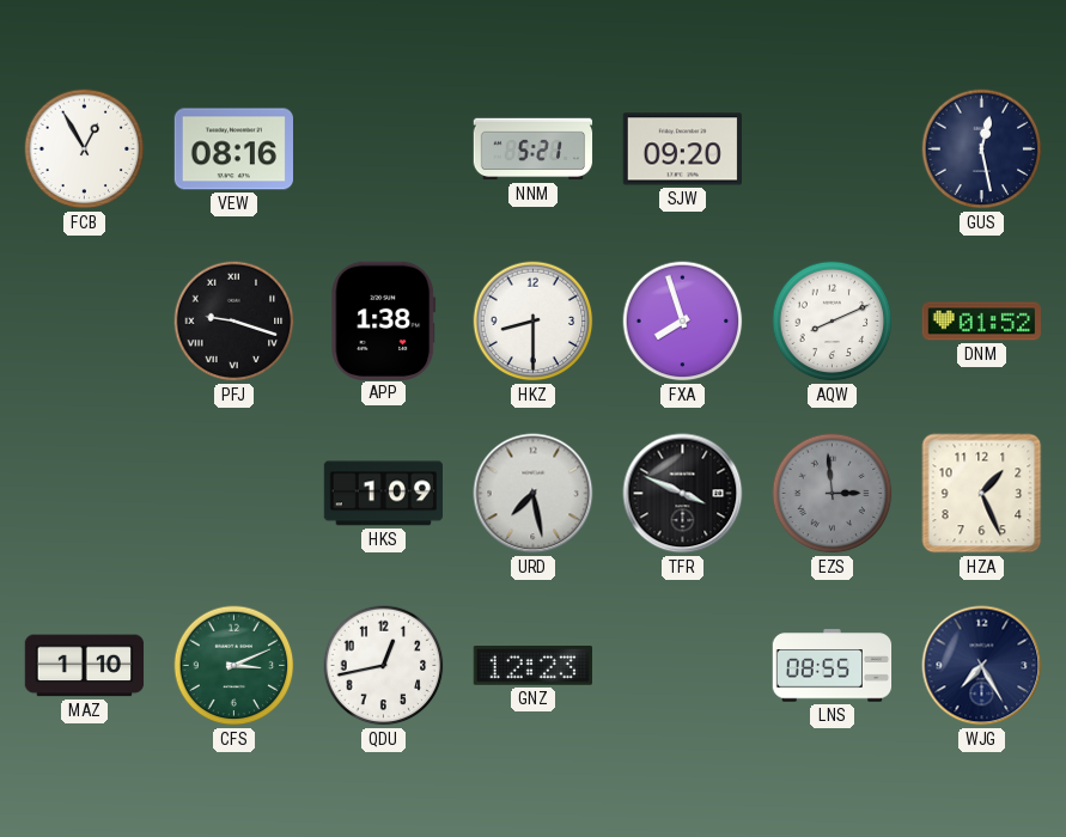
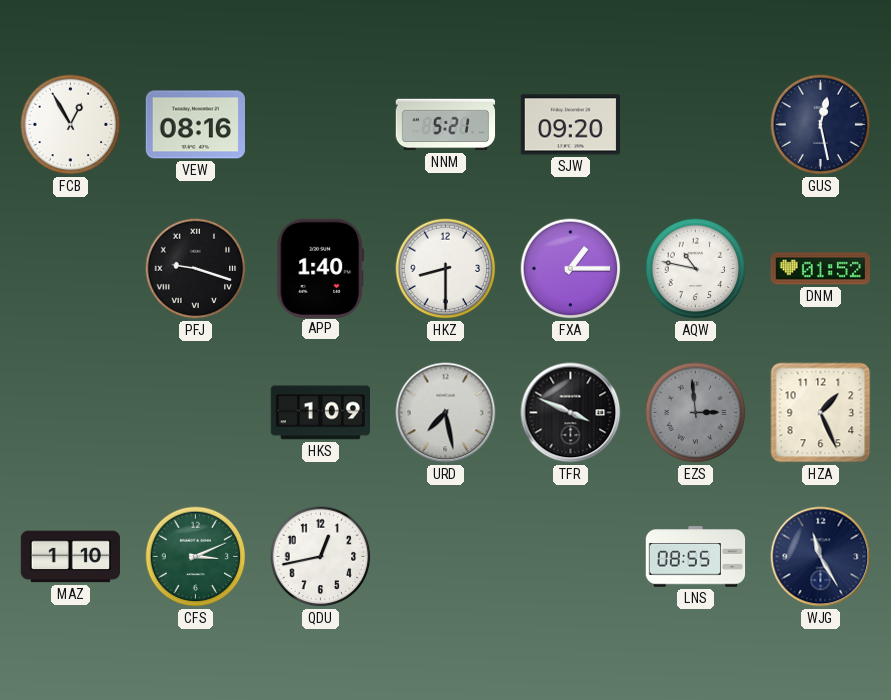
APP: 1:38 -> 1:40 (321, 268)
FXA: 7:57 -> 1:15 (571, 269)
AQW: 8:11 -> 10:47 (696, 269)
GNZ: 12:23 -> none (532, 666)
WJG: 7:25 -> 11:25 (821, 557)
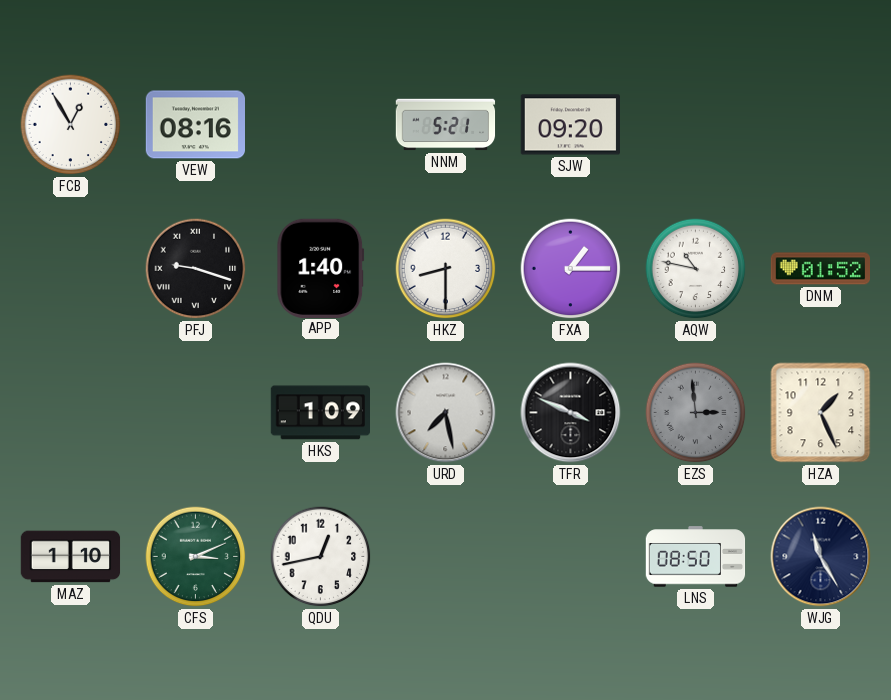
GUS: 12:28 -> none (821, 125)
LNS: 08:55 -> 08:50 (696, 557)
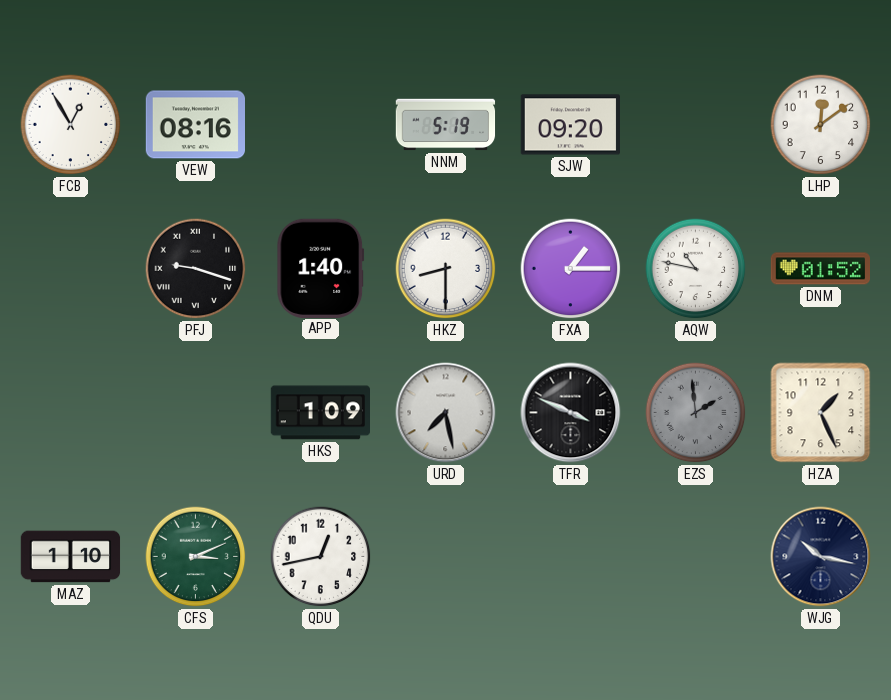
NNM: 5:21 -> 5:19 (446, 125)
LHP: none -> 12:09 (821, 125)
EZS: 2:59 -> 1:59 (696, 413)
LNS: 08:50 -> none (696, 557)
WJG: 11:25 -> 10:17 (821, 557)
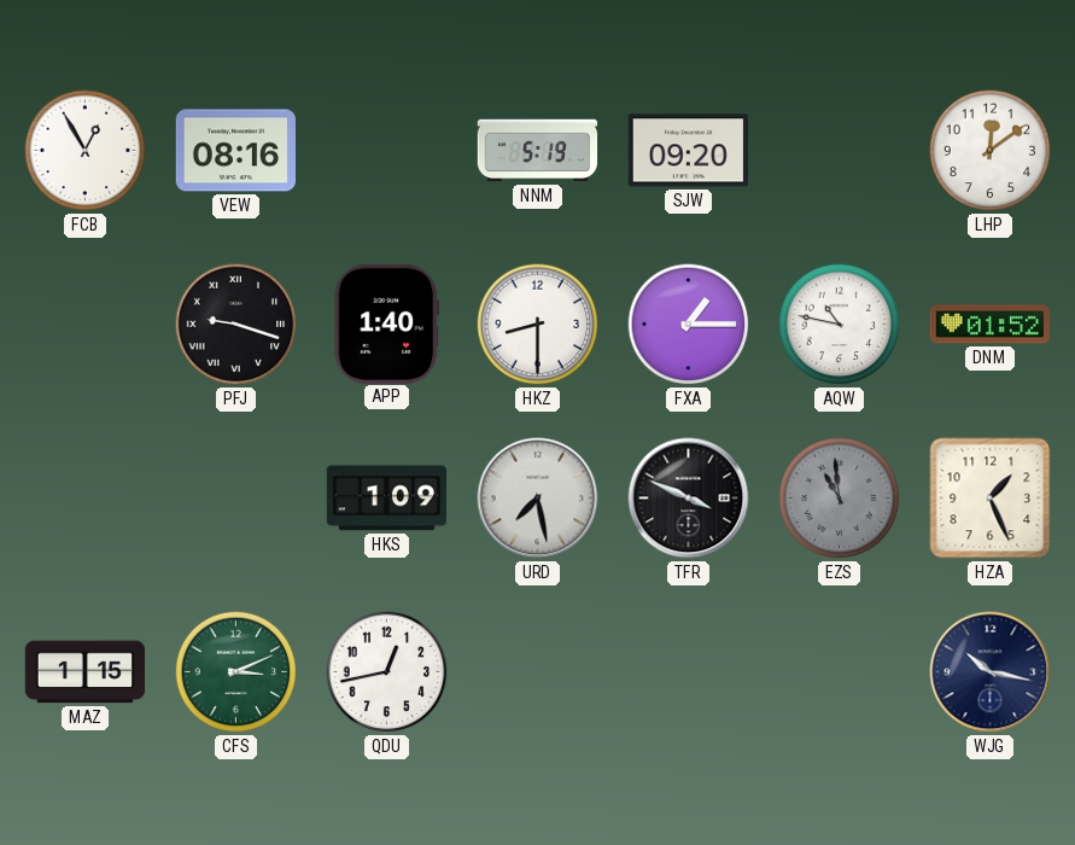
EZS: 1:59 -> 10:59 (840, 499)
MAZ: 1:10 -> 1:15 (86, 672)
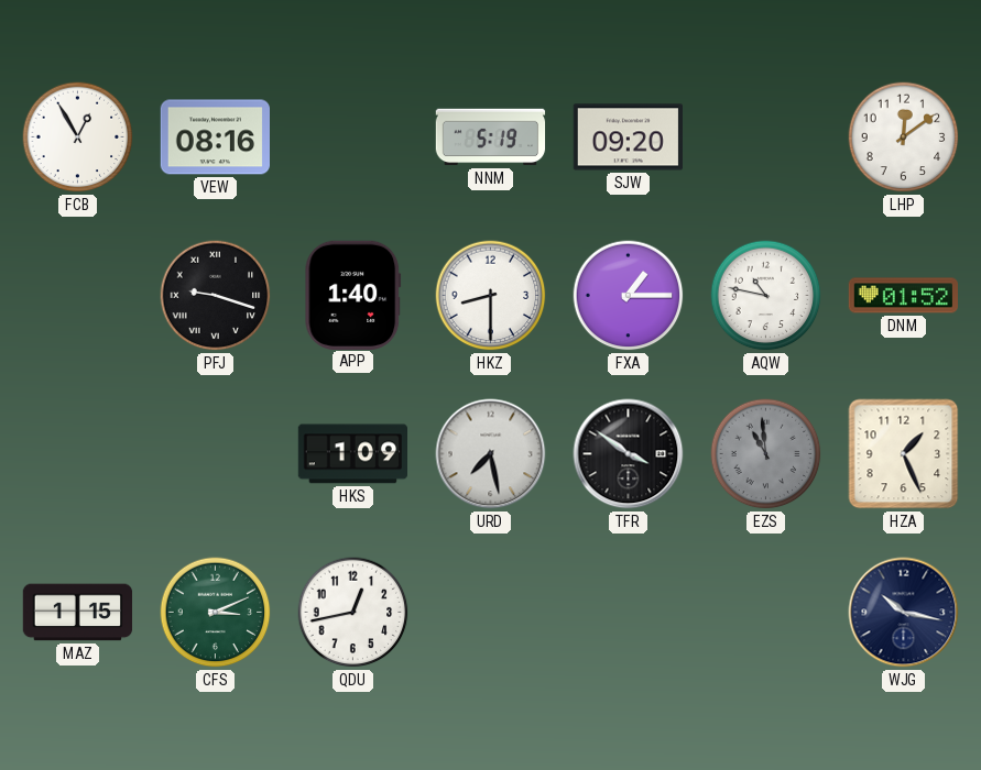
TFR: 3:49 -> 3:51 (629, 454)
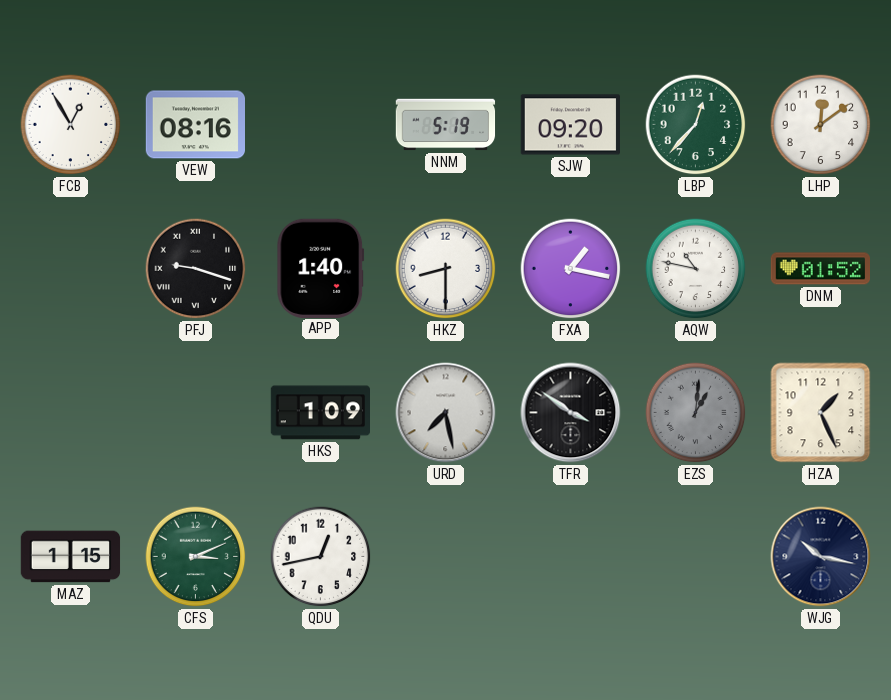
LBP: none -> 12:37 (696, 125)
FXA: 1:15 -> 1:17 (571, 269)
EZS: 10:59 -> 1:01 (696, 413)
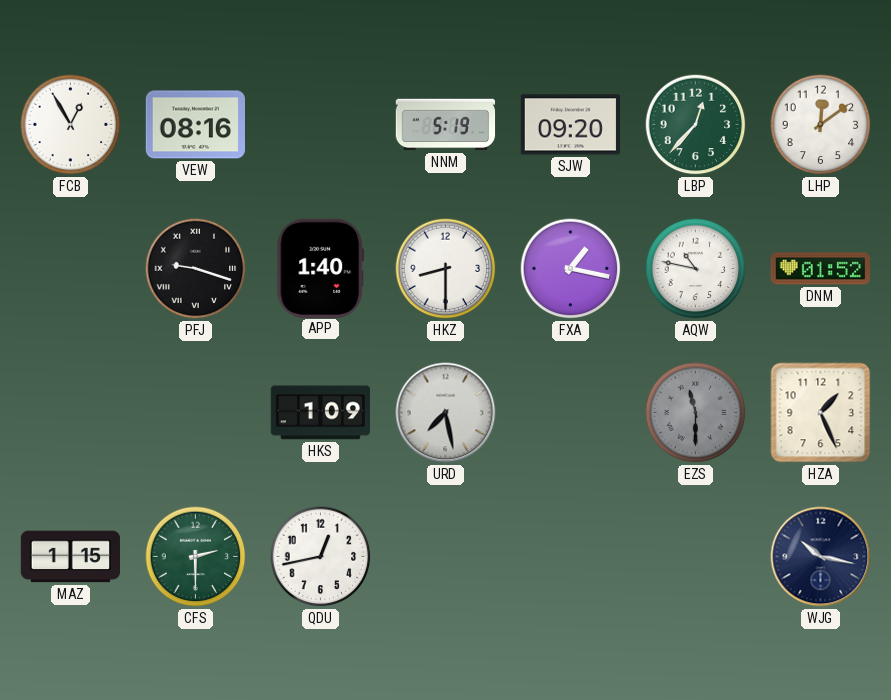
TFR: 3:51 -> none (571, 413)
EZS: 1:01 -> 11:30 (696, 413)
CFS: 3:11 -> 2:30 (196, 557)
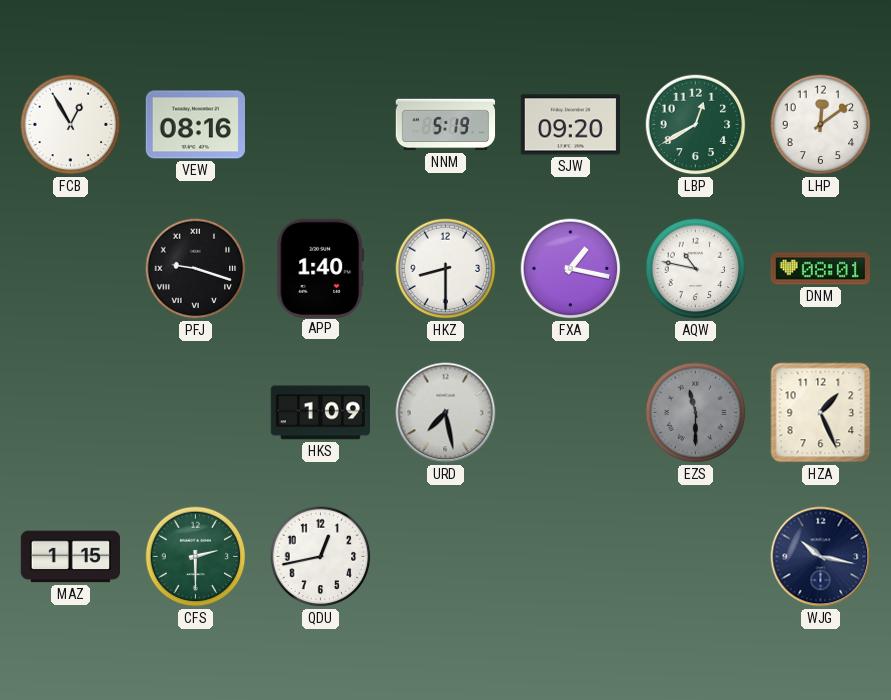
LBP: 12:37 -> 12:40 (696, 125)
DNM: 01:52 -> 08:01 (820, 269)
